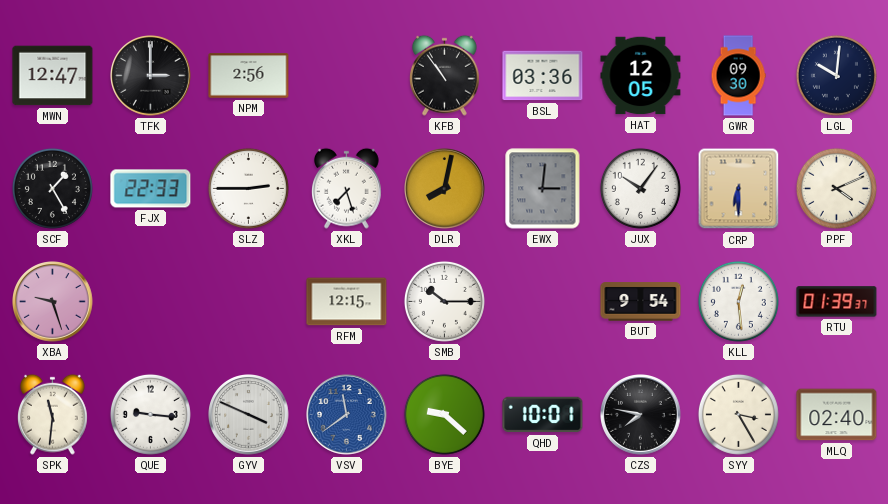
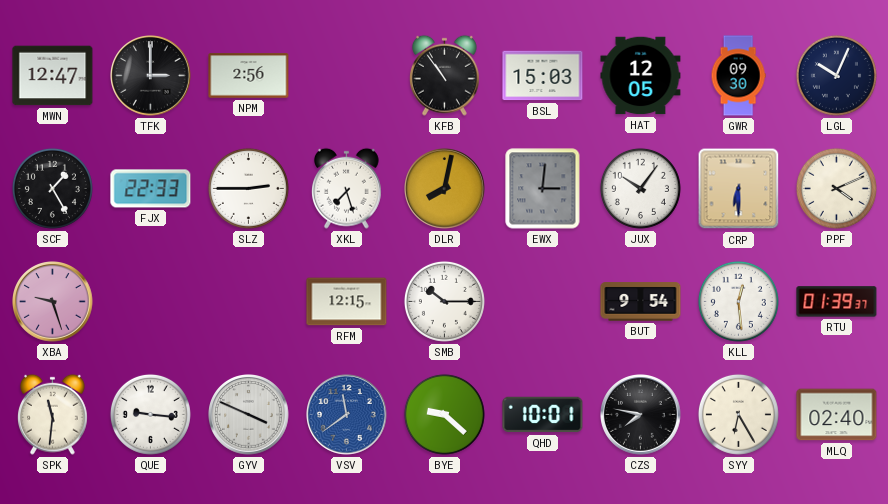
BSL: 03:36 -> 15:03 (543, 76)
LGL: 10:01 -> 10:04 (836, 75)
SYY: 3:25 -> 6:25 (738, 414)
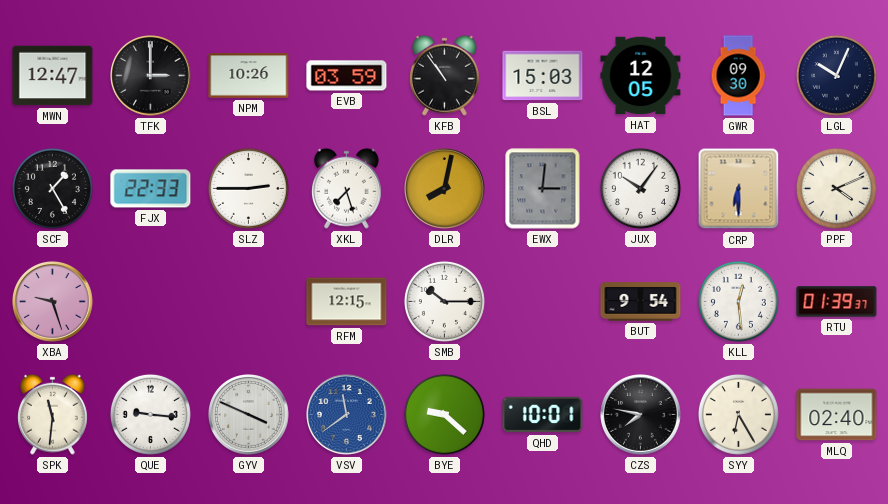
NPM: 2:56 -> 10:26 (249, 76)
EVB: none -> 03:59 (347, 76)
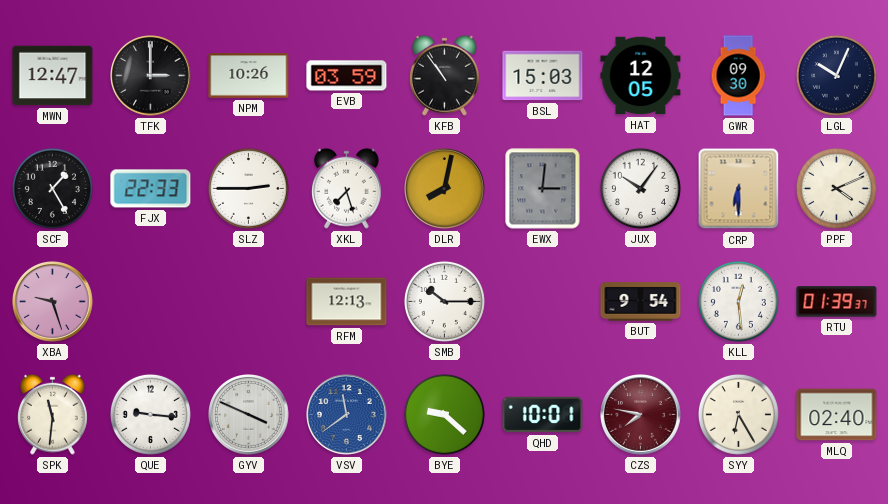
RFM: 12:15 -> 12:13 (347, 302)
CZS dial: black -> burgundy (641, 415)
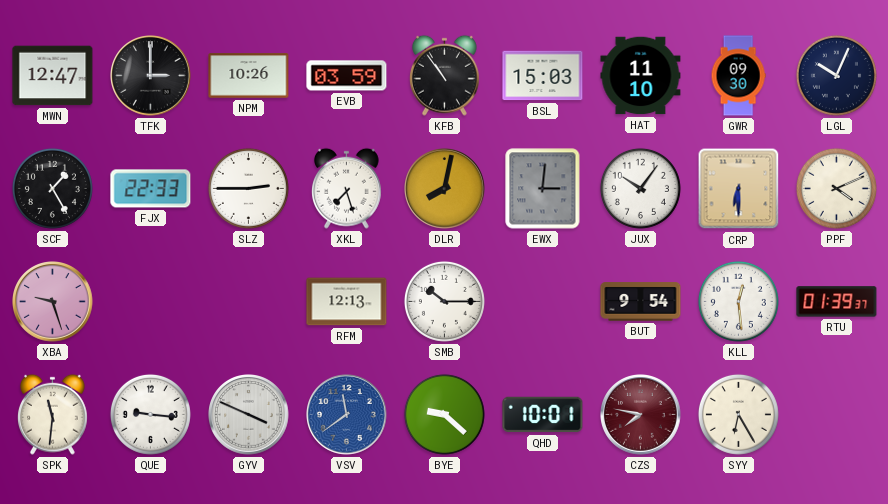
HAT: 12:05 -> 11:10 (641, 76)
MLQ: 02:40 -> none (837, 415)
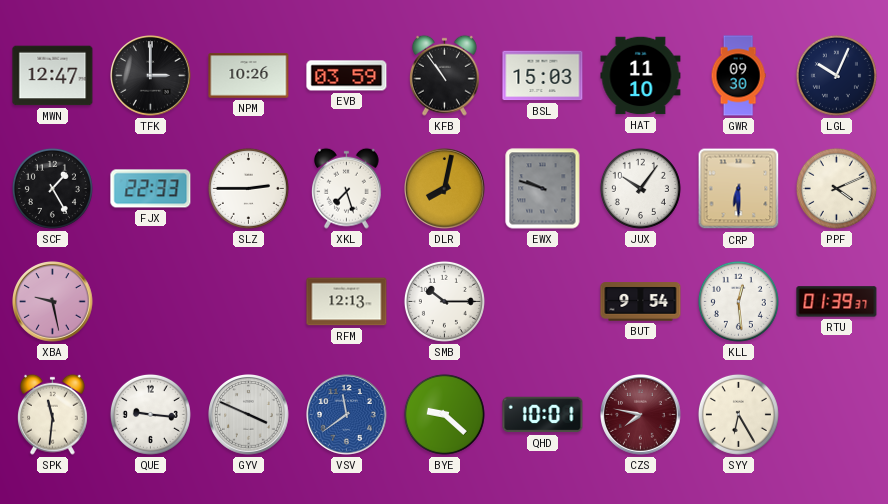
EWX: 3:01 -> 9:48 (543, 189)
XBA: 9:27 -> 9:28 (53, 302)
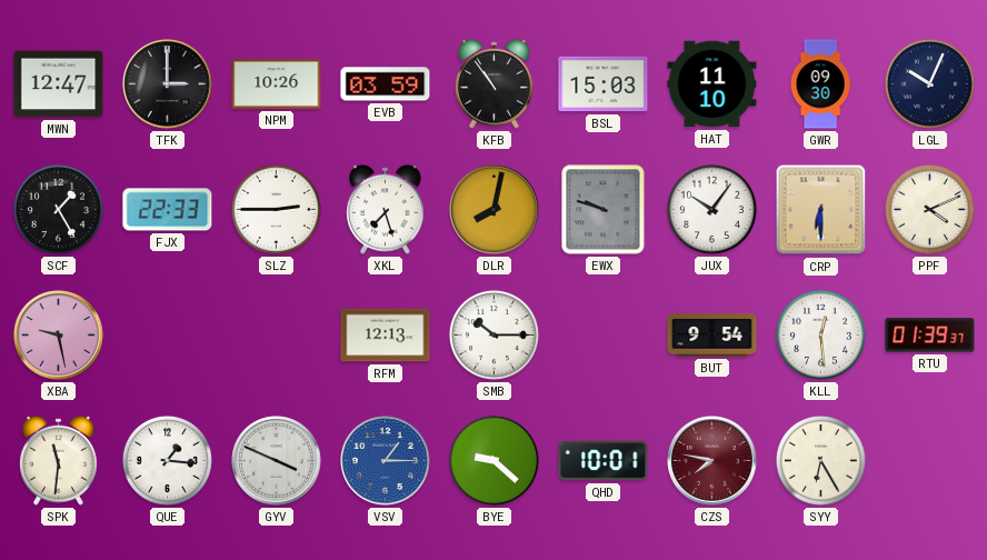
QUE: 9:16 -> 1:16 (167, 460)
VSV: 11:39 -> 1:15 (386, 461)
